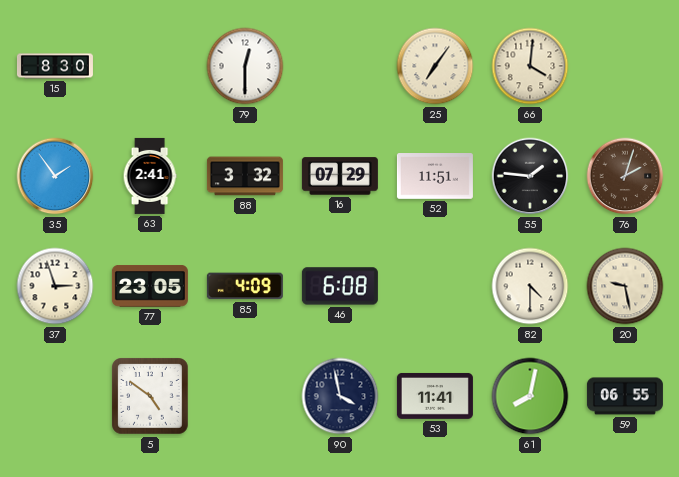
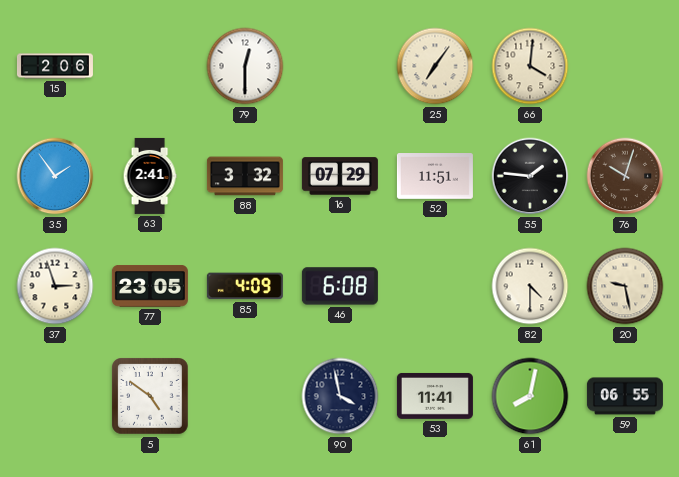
15: 8:30 -> 2:06 (55, 66)
76: 2:03 -> 10:03 (625, 176)
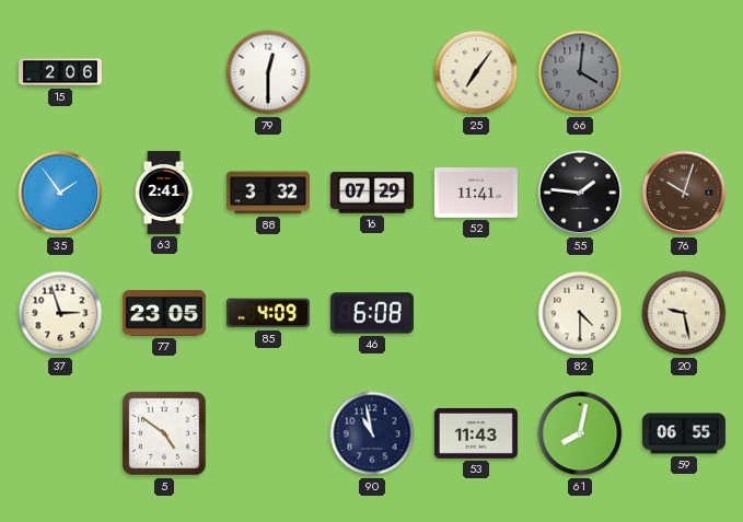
66 dial: cream -> grey (580, 72)
52: 11:51 -> 11:41 (476, 194)
90: 3:58 -> 10:58 (372, 433)
53: 11:41 -> 11:43 (476, 433)
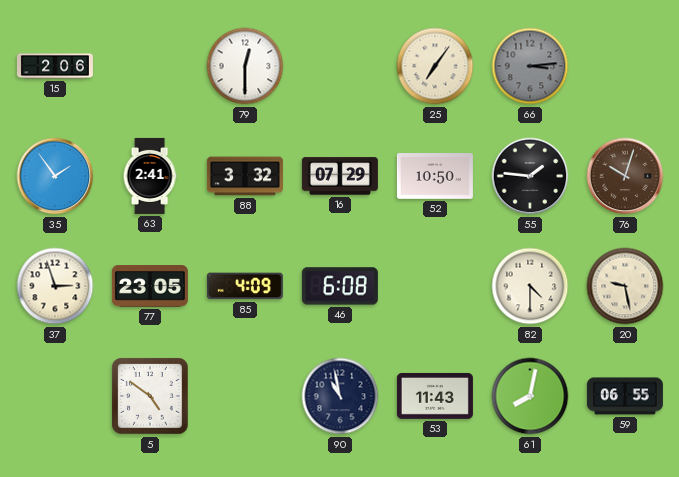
66: 4:01 -> 3:14 (530, 66)
52: 11:41 -> 10:50 (435, 177)
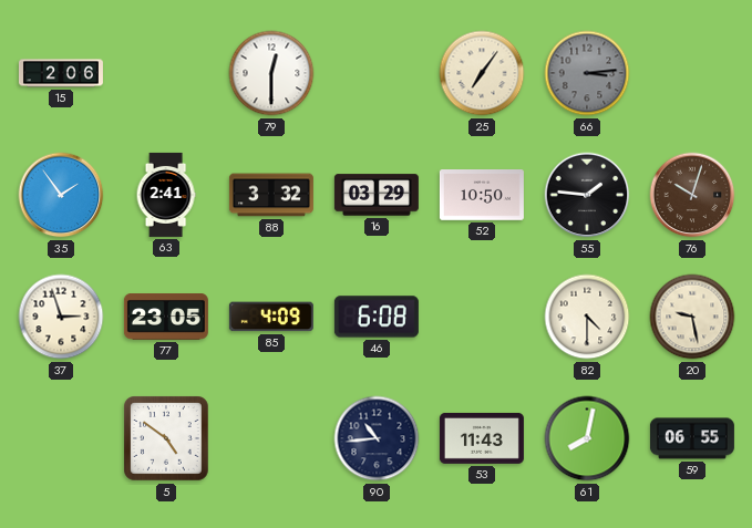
16: 07:29 -> 03:29 (377, 195)
90: 10:58 -> 10:44 (377, 438)
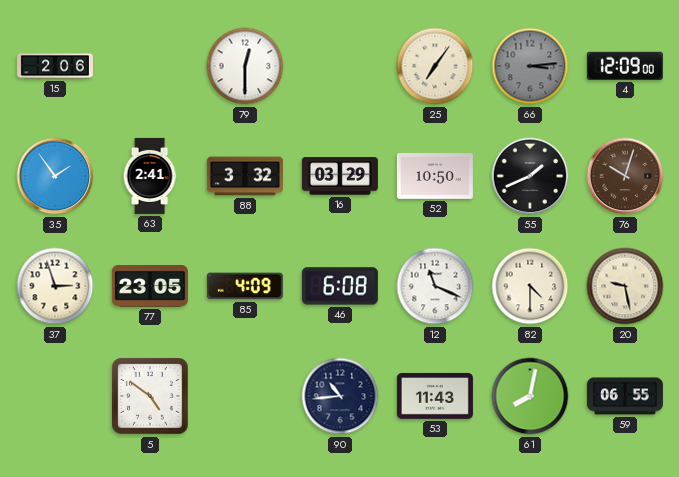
4: none -> 12:09 (625, 66)
55: 1:46 -> 1:41 (530, 176)
12: none -> 11:19 (435, 286)
